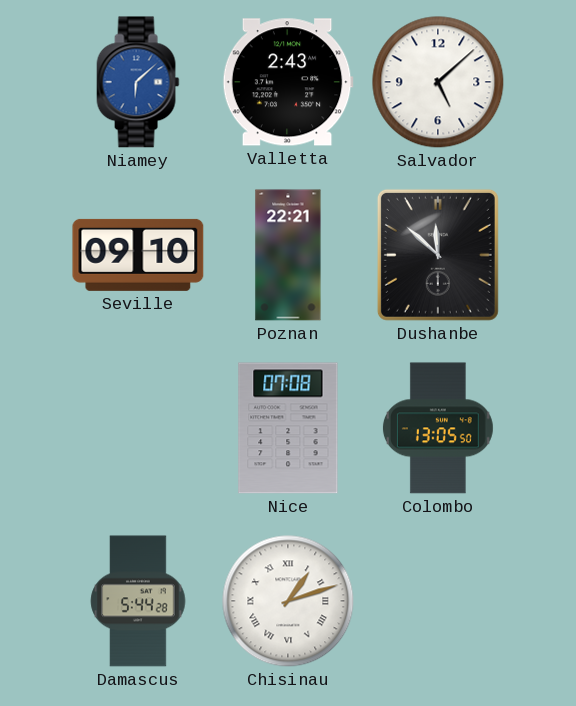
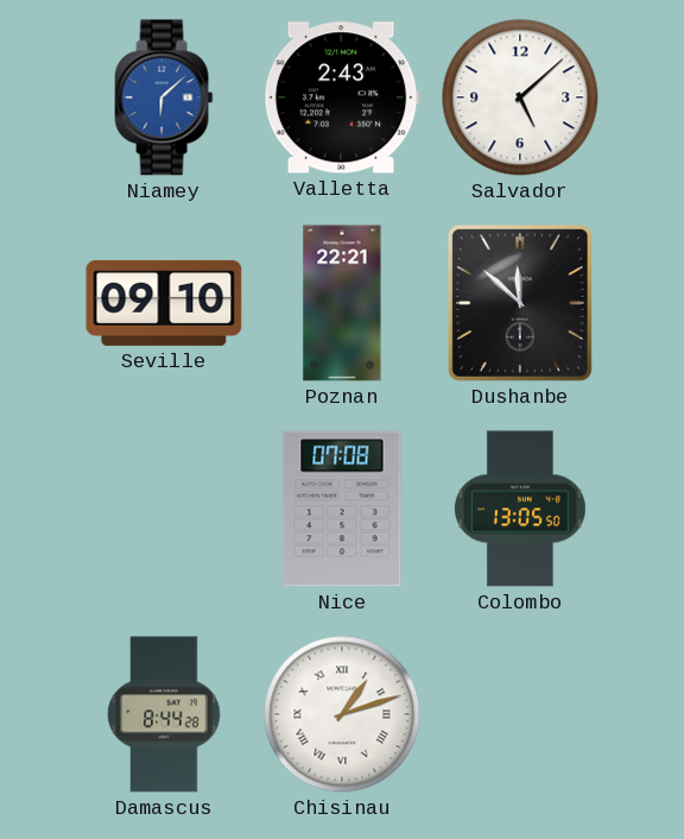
Damascus: 5:44 -> 8:44 (164, 714)
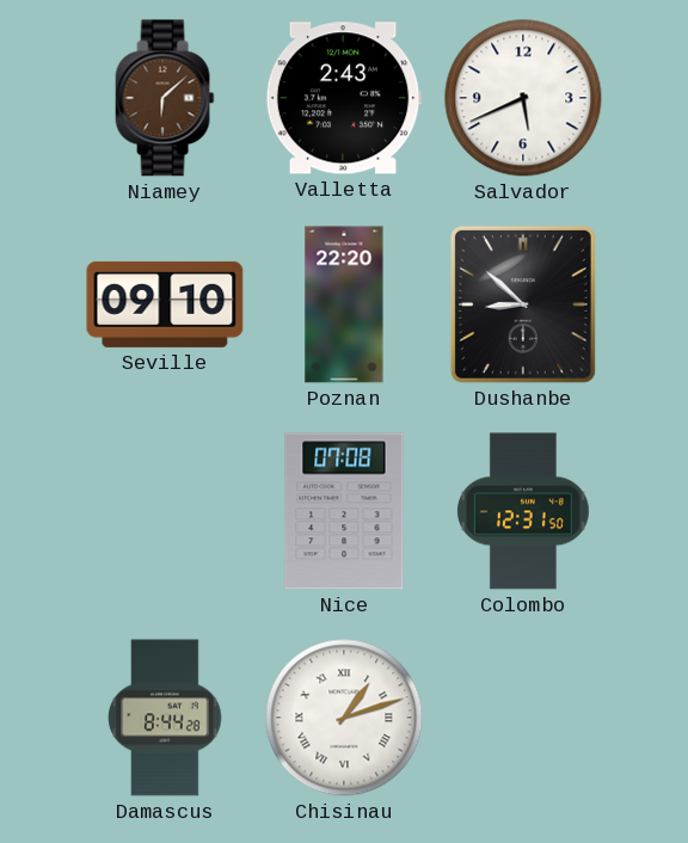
Niamey dial: blue -> brown (165, 98)
Salvador: 5:08 -> 5:41 (523, 98)
Poznan: 22:21 -> 22:20 (344, 304)
Dushanbe: 11:52 -> 8:52 (523, 304)
Colombo: 13:05 -> 12:31 (523, 511)
